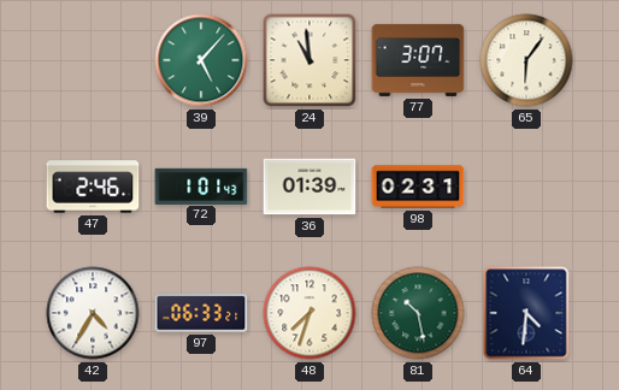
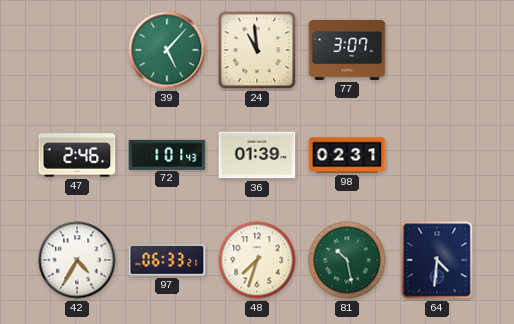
65: 6:06 -> none (526, 60)
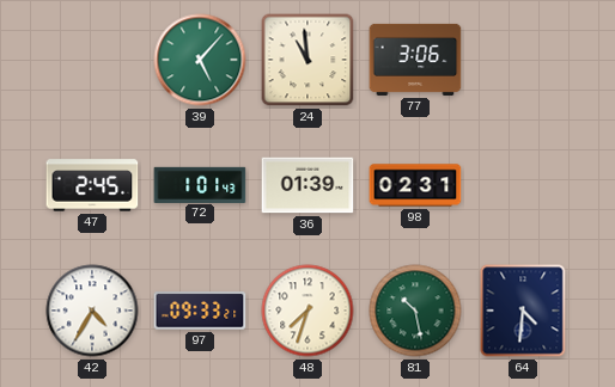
77: 3:07 -> 3:06 (415, 60)
47: 2:46 -> 2:45 (92, 185)
97: 06:33 -> 09:33 (200, 311)
